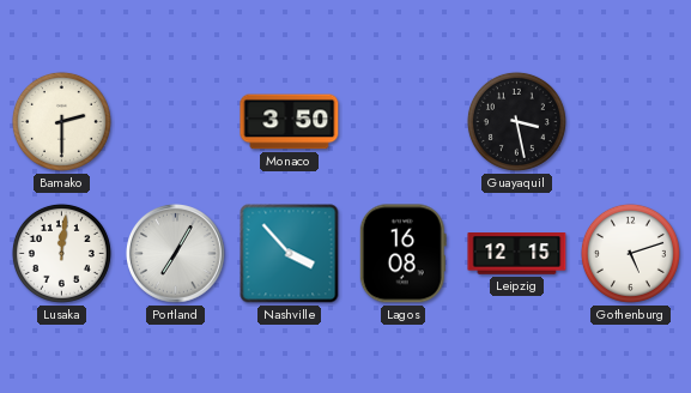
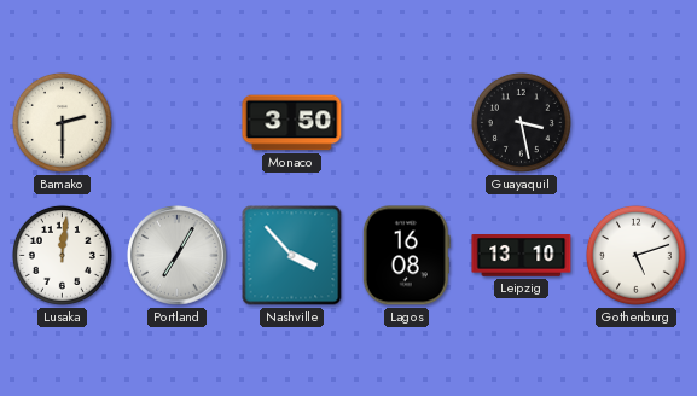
Leipzig: 12:15 -> 13:10 (522, 256)
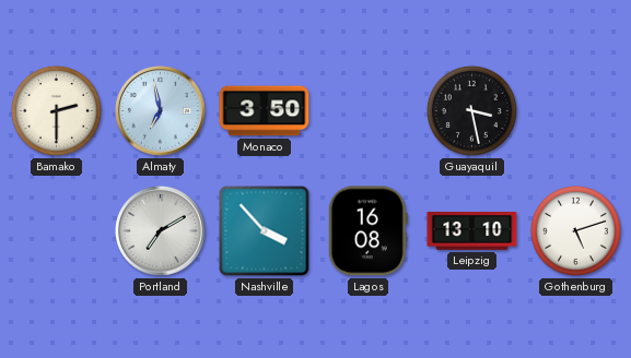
Almaty: none -> 6:58 (161, 111)
Lusaka: 12:01 -> none (62, 255)
Portland: 7:05 -> 7:10 (161, 231)
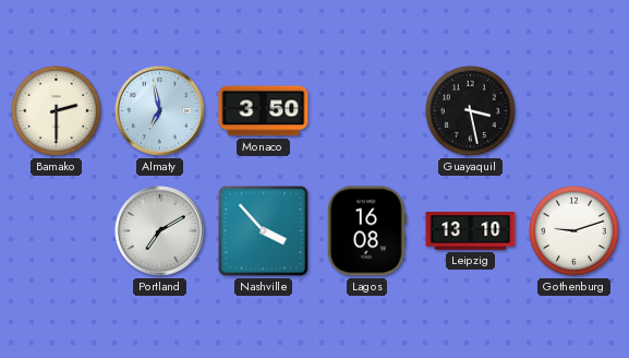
Gothenburg: 5:12 -> 9:12 (573, 230)
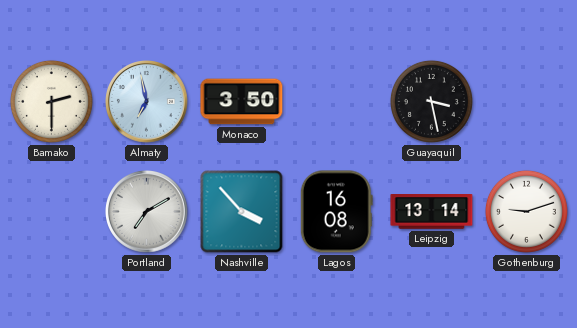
Leipzig: 13:10 -> 13:14 (432, 212)
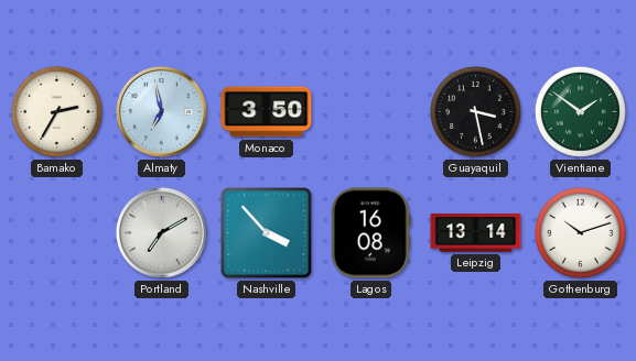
Bamako: 2:30 -> 2:35 (56, 111)
Vientiane: none -> 1:51 (580, 111)
Gothenburg: 9:12 -> 10:12 (580, 232)
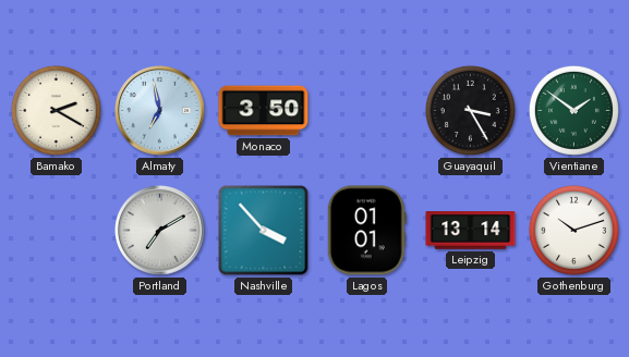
Bamako: 2:35 -> 2:20 (56, 110)
Guayaquil: 3:28 -> 3:25 (470, 110)
Lagos: 16:08 -> 01:01 (366, 231)
